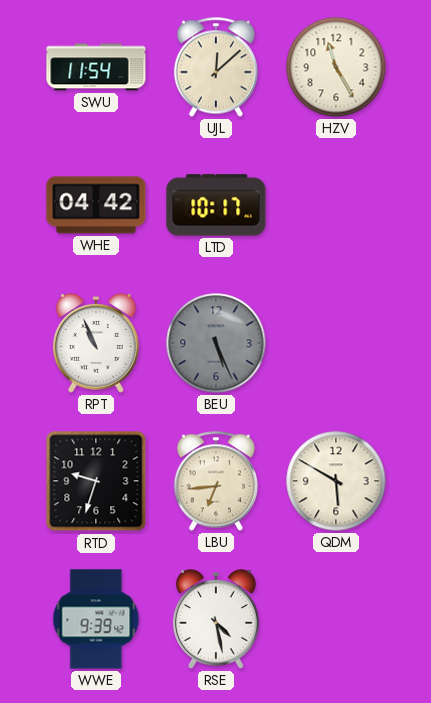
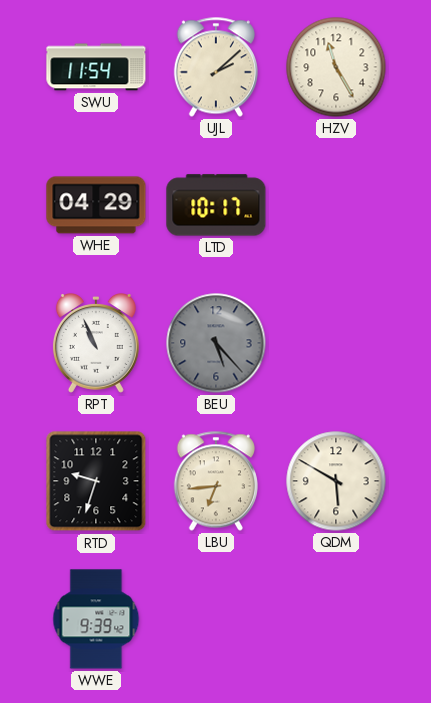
UJL: 12:08 -> 2:08 (216, 67)
WHE: 04:42 -> 04:29 (96, 205)
BEU: 5:26 -> 5:23 (216, 343)
RSE: 4:28 -> none (216, 620)
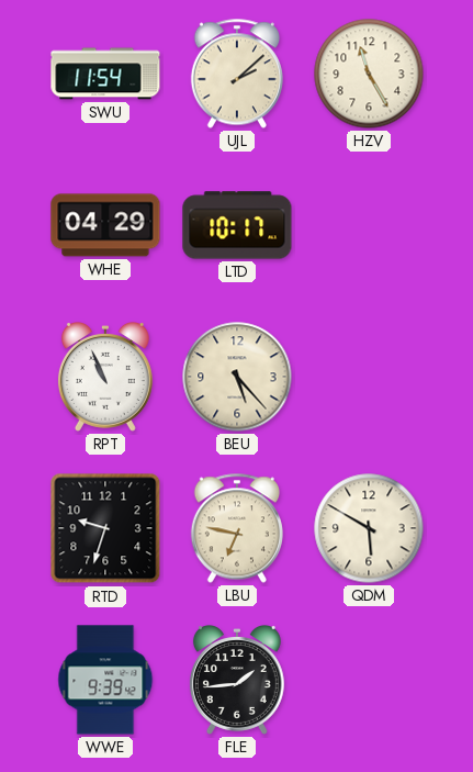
BEU dial: grey -> cream (237, 377)
LBU: 6:44 -> 6:47 (237, 528)
FLE: none -> 1:44 (237, 681)
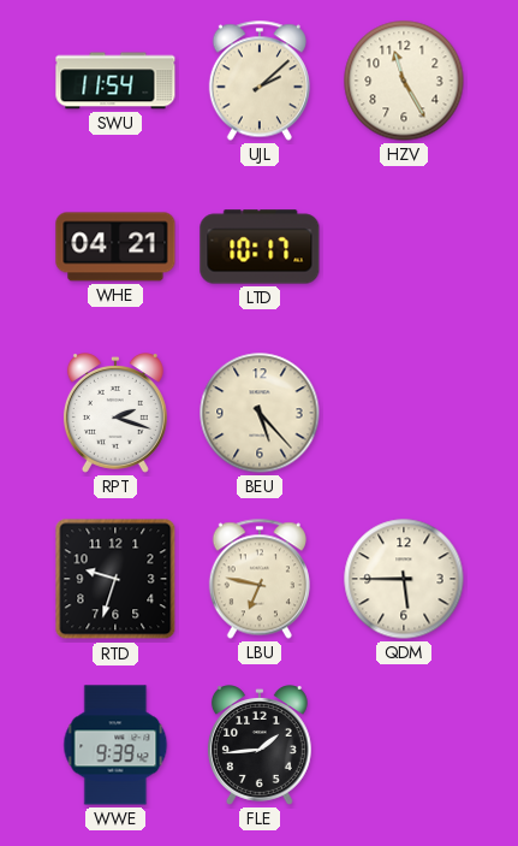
WHE: 04:29 -> 04:21 (115, 247)
RPT: 10:56 -> 2:18 (115, 414)
QDM: 5:50 -> 5:45 (404, 579)
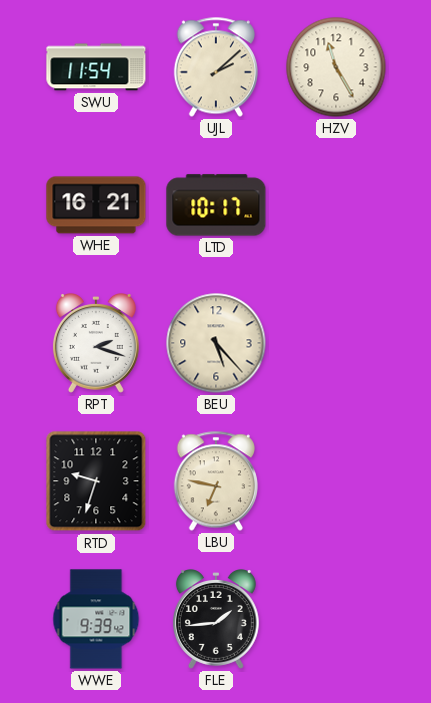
WHE: 04:21 -> 16:21 (96, 205)
QDM: 5:45 -> none (404, 579)
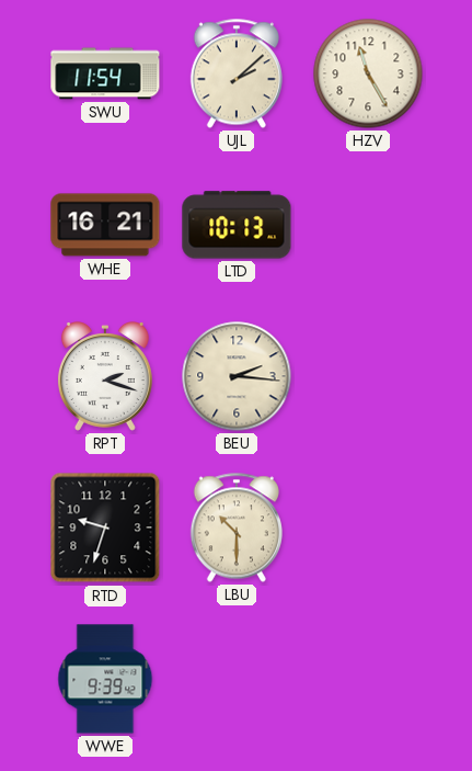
LTD: 10:17 -> 10:13 (237, 225)
BEU: 5:23 -> 2:16 (237, 376)
LBU: 6:47 -> 10:30 (237, 528)
FLE: 1:44 -> none (216, 620)
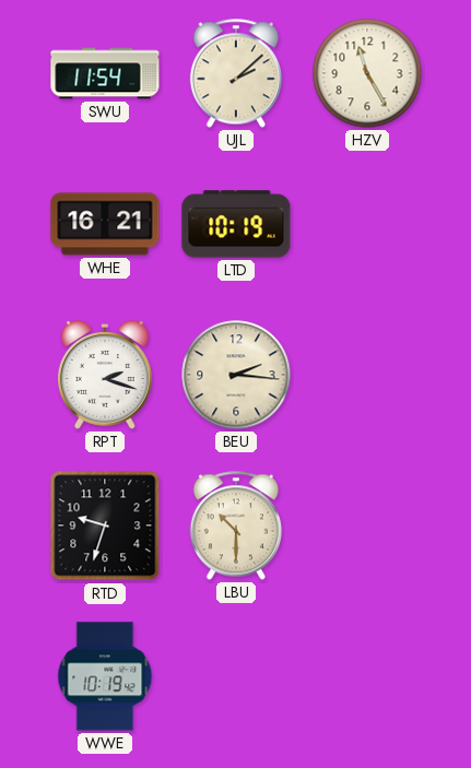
LTD: 10:13 -> 10:19 (236, 224)
WWE: 9:39 -> 10:19 (105, 676)
